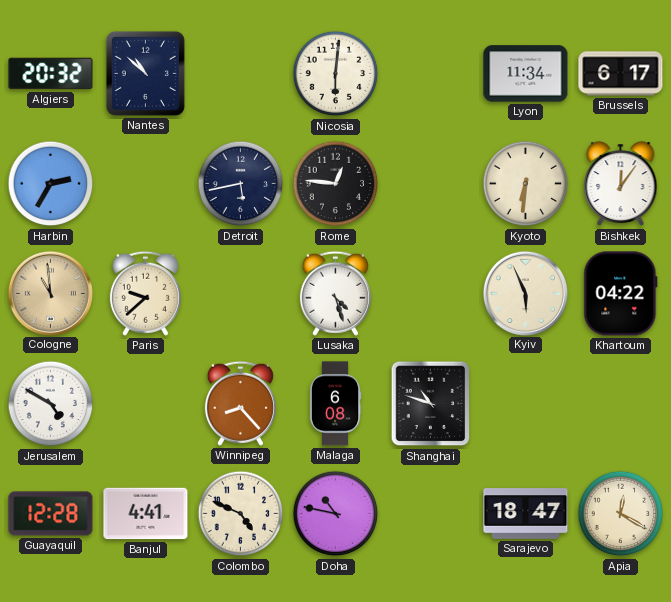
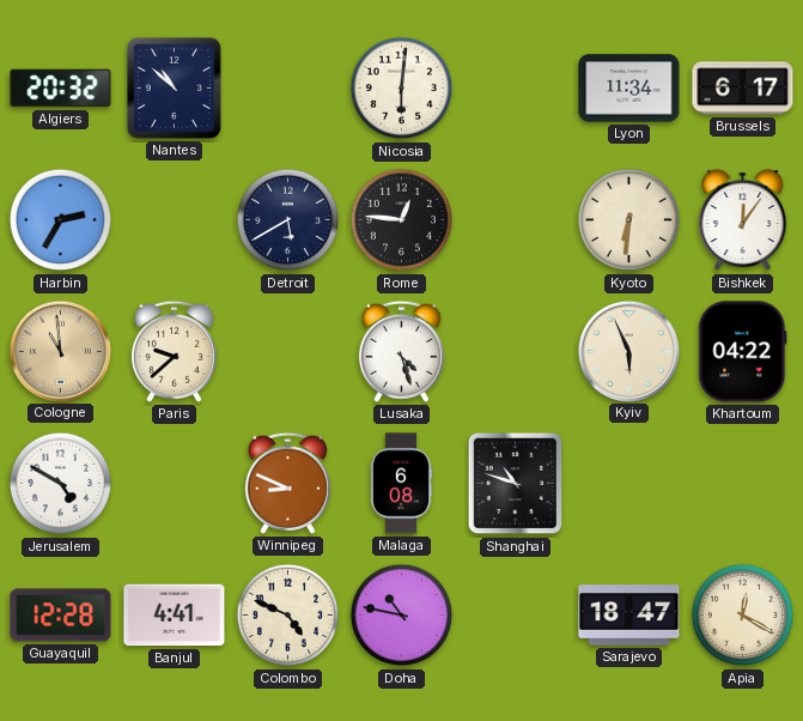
Detroit: 5:43 -> 5:40 (288, 220)
Winnipeg: 8:23 -> 8:49 (287, 483)
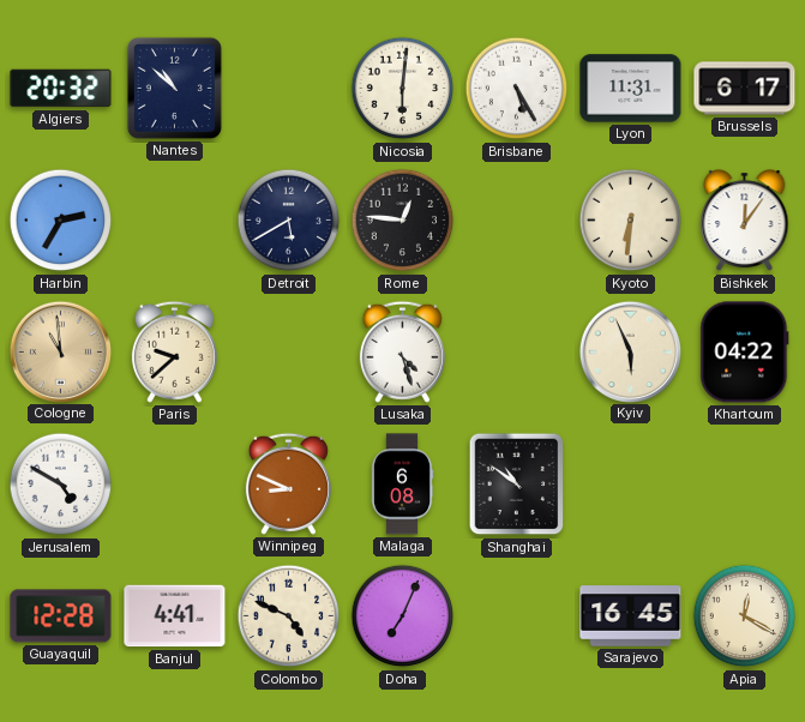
Brisbane: none -> 5:25 (517, 89)
Lyon: 11:34 -> 11:31 (631, 89)
Shanghai: 10:48 -> 10:51 (517, 485)
Doha: 10:47 -> 7:04 (403, 616)
Sarajevo: 18:47 -> 16:45 (631, 616)
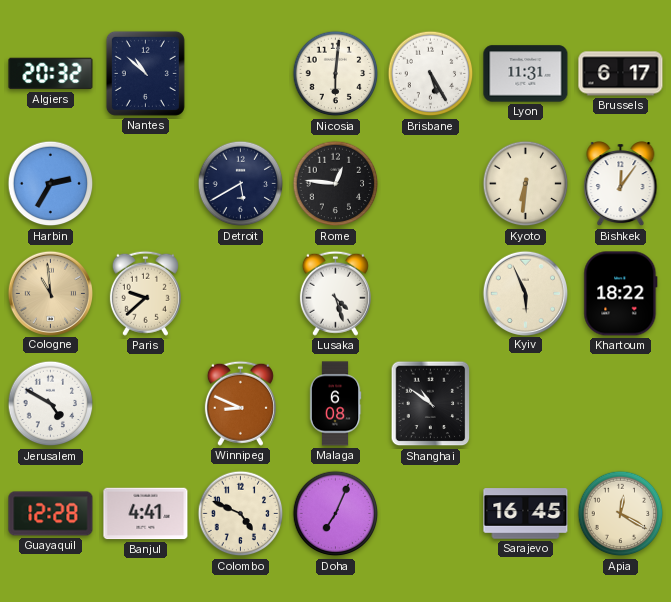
Khartoum: 04:22 -> 18:22 (621, 294)
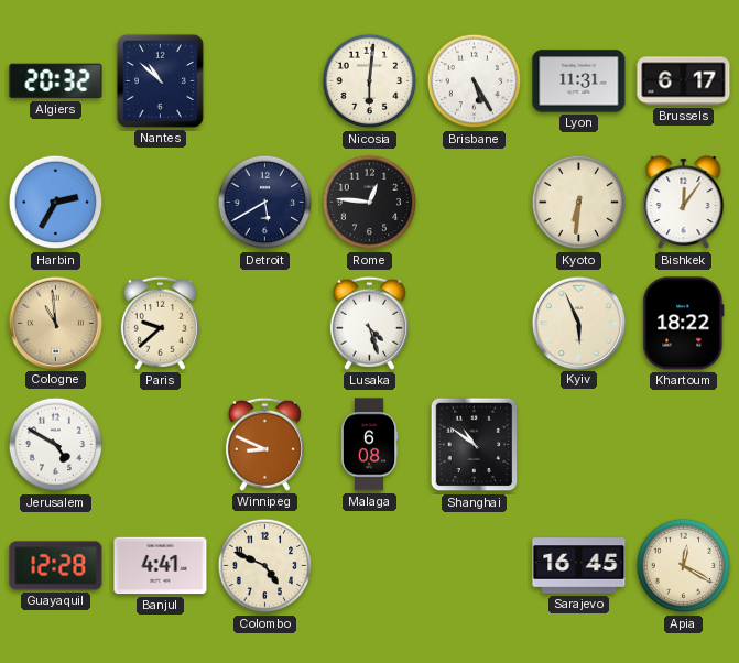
Doha: 7:04 -> none (336, 514)
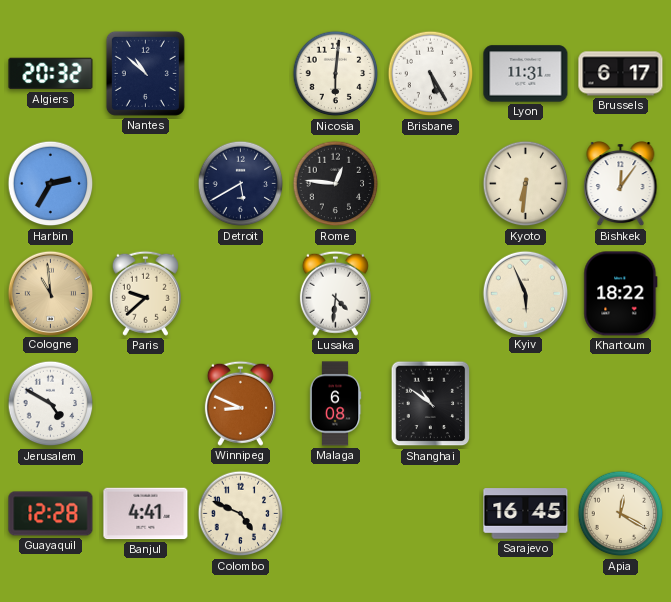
Lusaka: 4:27 -> 4:31 (335, 293)
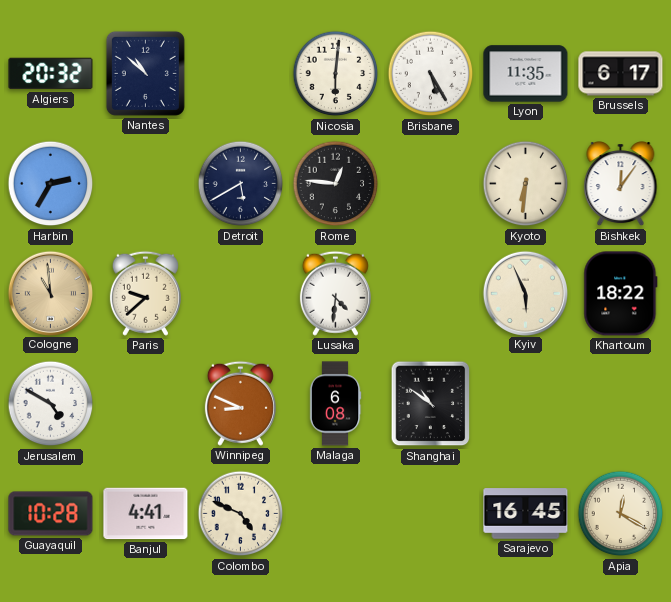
Lyon: 11:31 -> 11:35 (526, 74)
Guayaquil: 12:28 -> 10:28 (51, 514)
